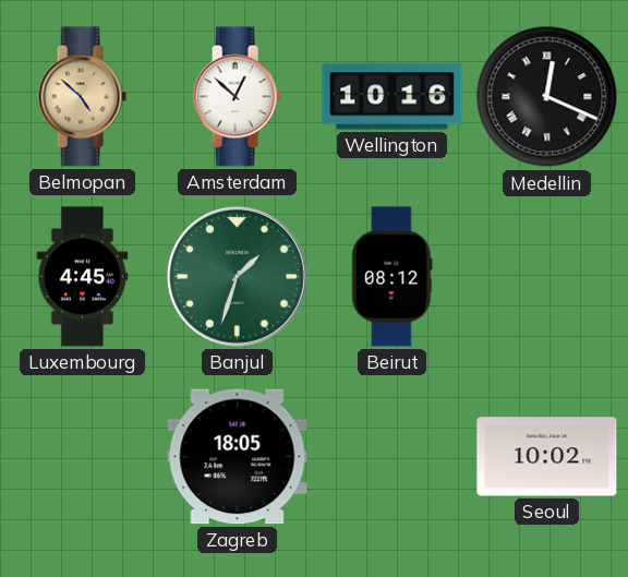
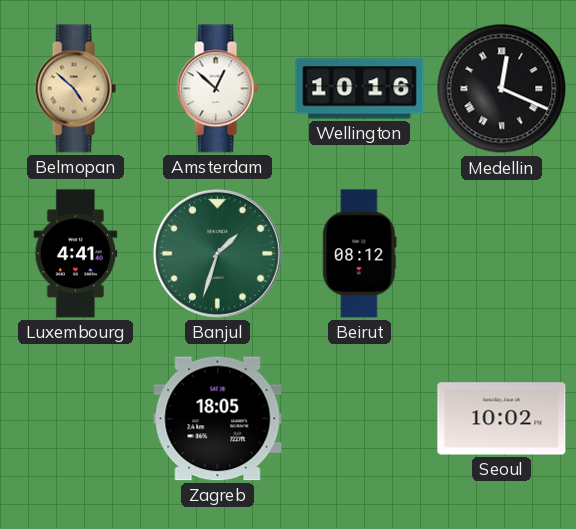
Luxembourg: 4:45 -> 4:41 (76, 254)
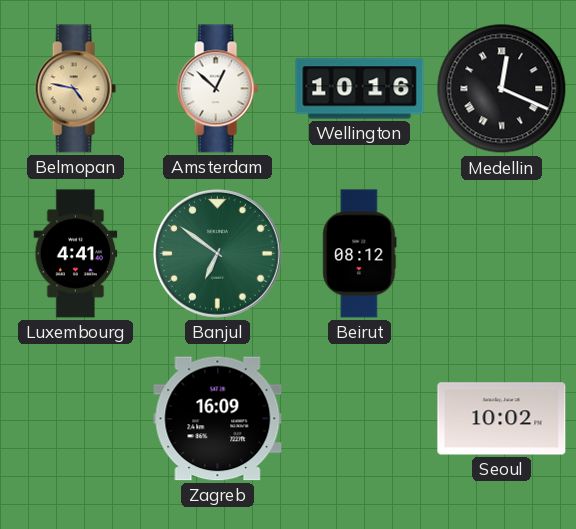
Belmopan: 4:52 -> 4:47 (75, 89)
Banjul: 1:33 -> 6:51 (217, 253)
Zagreb: 18:05 -> 16:09 (218, 419)
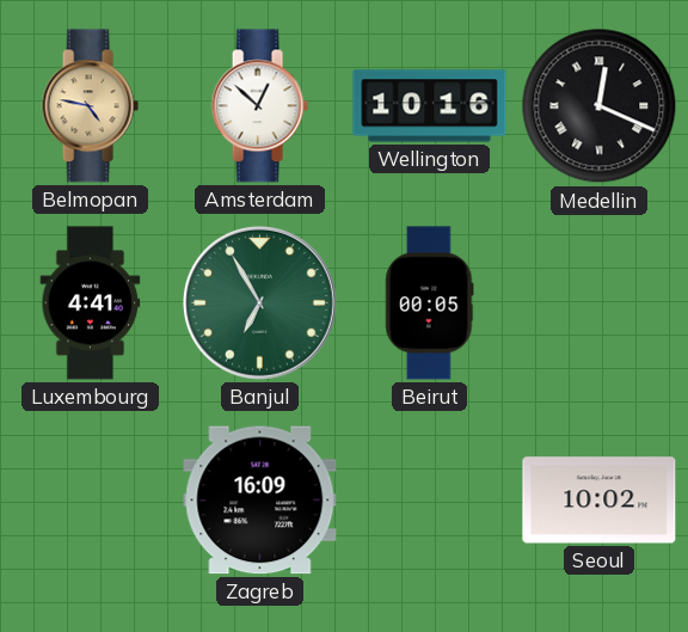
Banjul: 6:51 -> 6:55 (259, 302)
Beirut: 08:12 -> 00:05 (430, 303)
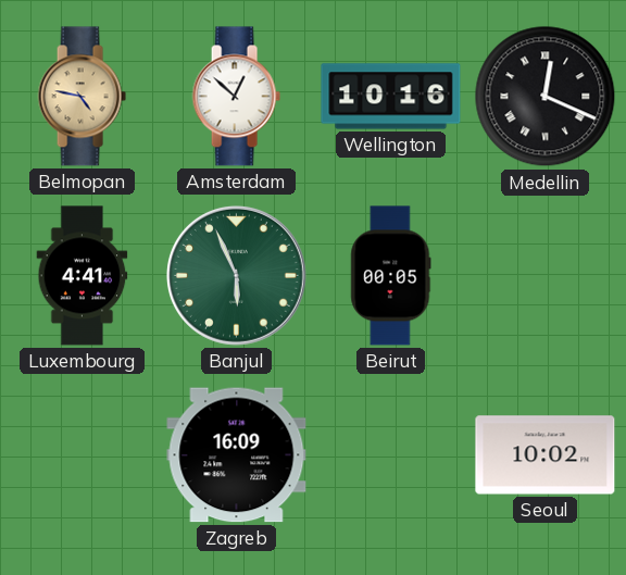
Banjul: 6:55 -> 5:56 (236, 275)
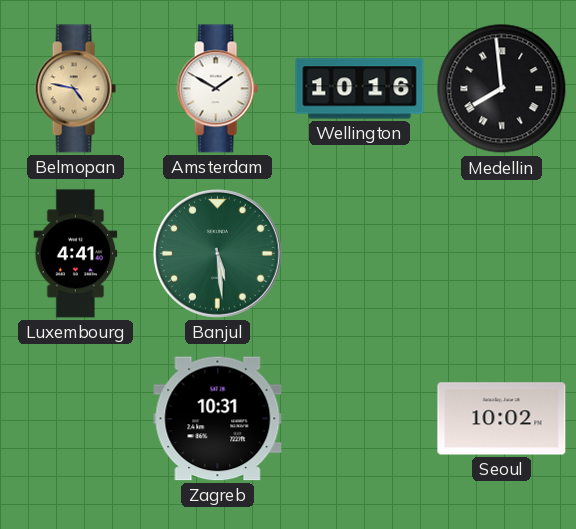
Amsterdam: 12:52 -> 1:50 (217, 89)
Medellin: 12:19 -> 7:59 (502, 89)
Banjul: 5:56 -> 5:29 (217, 253)
Beirut: 00:05 -> none (391, 276)
Zagreb: 16:09 -> 10:31 (218, 419)
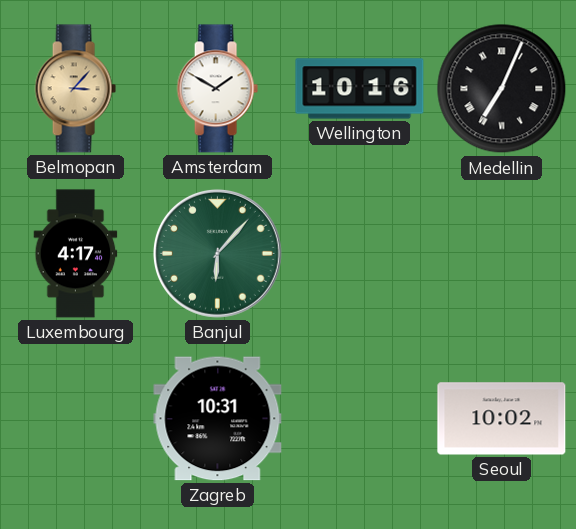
Belmopan: 4:47 -> 3:07 (75, 89)
Medellin: 7:59 -> 7:04 (502, 89)
Luxembourg: 4:41 -> 4:17 (76, 254)
Banjul: 5:29 -> 6:07 (217, 253)
